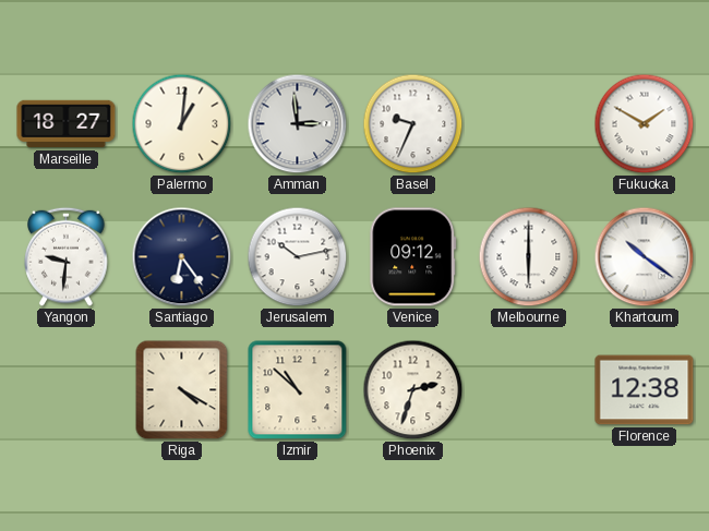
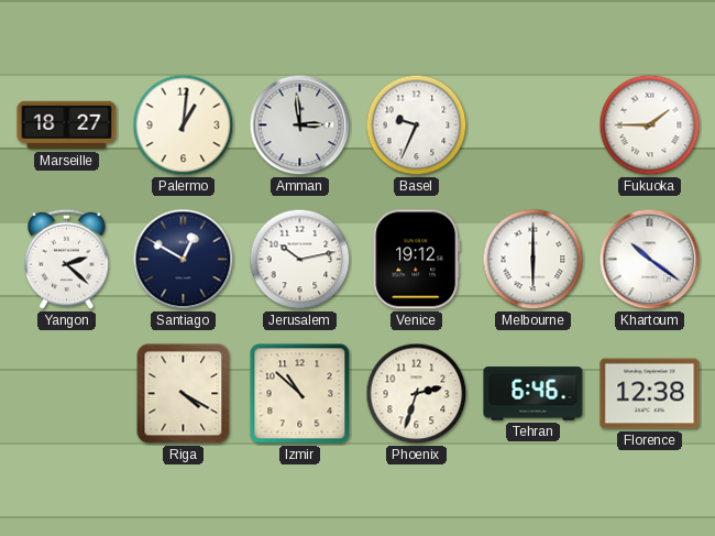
Fukuoka: 1:50 -> 1:45 (650, 125)
Yangon: 9:31 -> 2:22 (67, 259)
Santiago: 6:24 -> 12:50 (184, 260)
Venice: 09:12 -> 19:12 (417, 260)
Tehran: none -> 6:46 (533, 394)
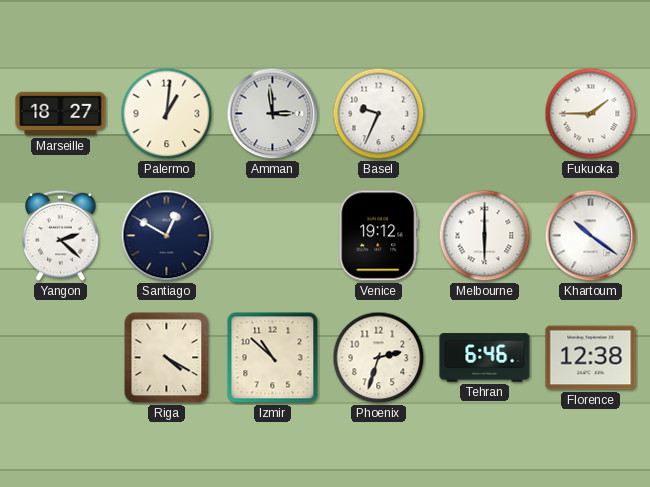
Jerusalem: 10:13 -> none (300, 260)
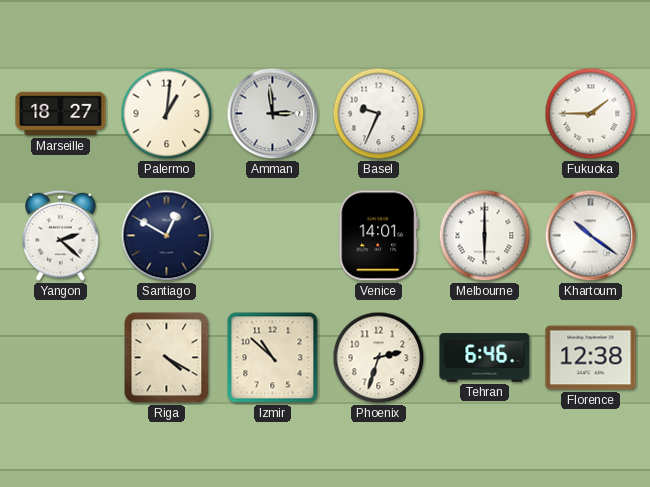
Venice: 19:12 -> 14:01 (379, 236)
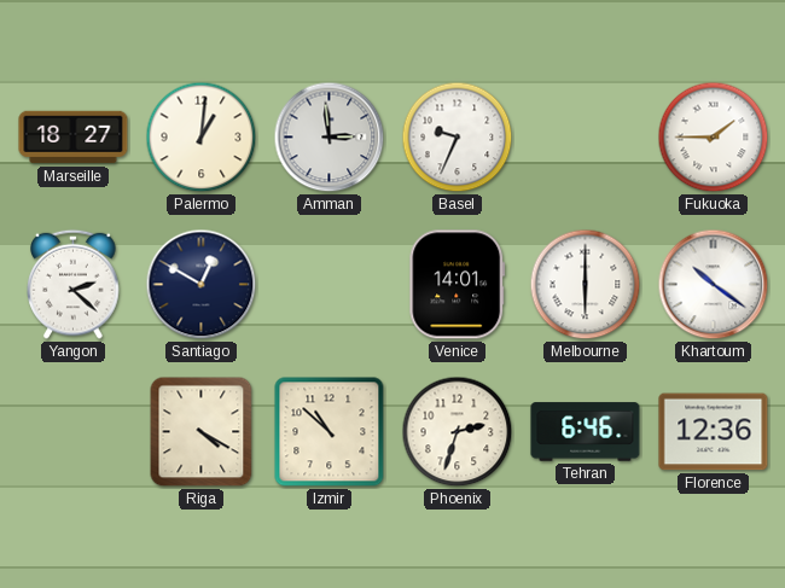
Florence: 12:38 -> 12:36 (714, 432)
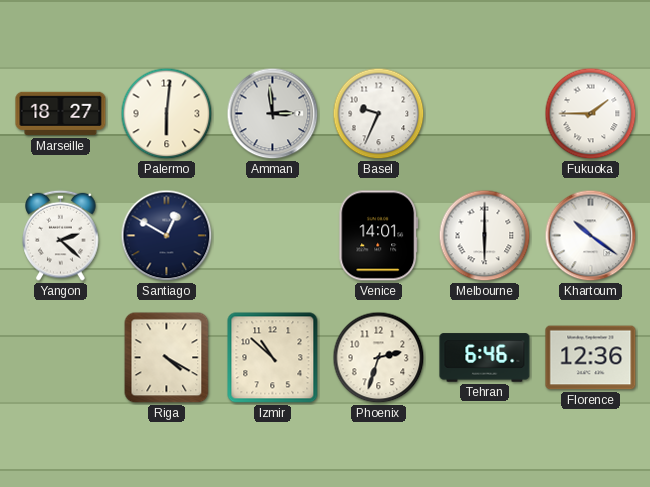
Palermo: 1:01 -> 6:01 (167, 114)
